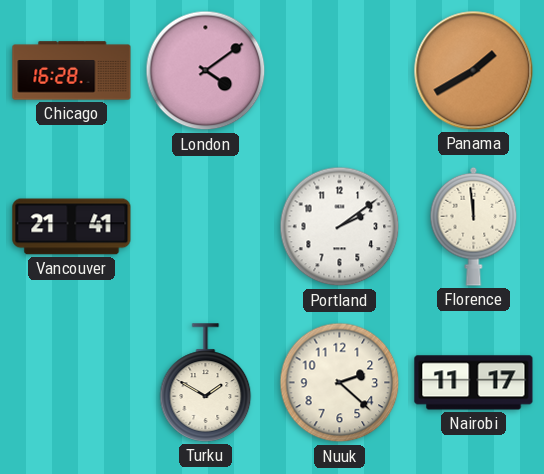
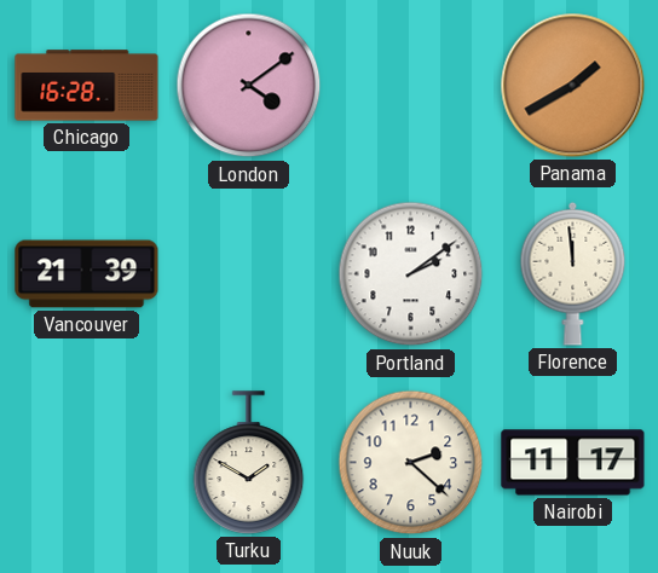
Vancouver: 21:41 -> 21:39 (87, 274)
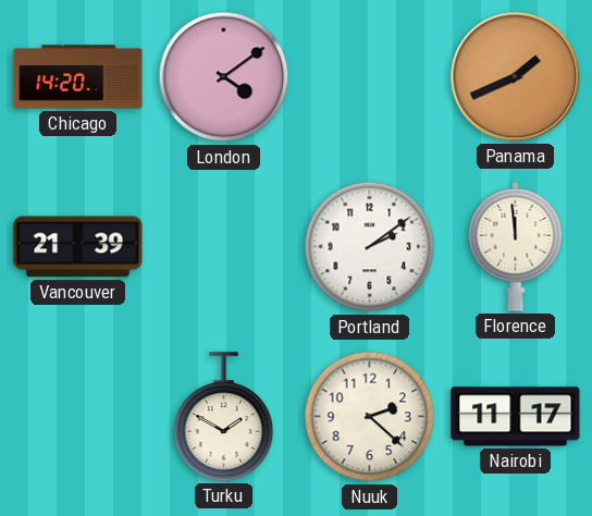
Chicago: 16:28 -> 14:20 (78, 77)
Panama: 1:40 -> 1:41 (516, 77)
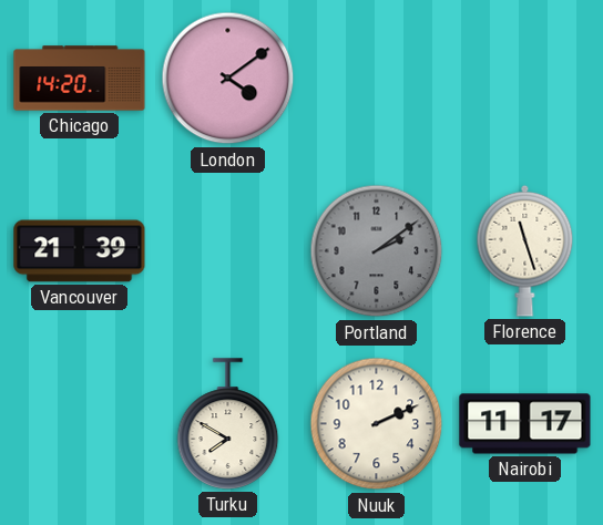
Panama: 1:41 -> none (516, 77)
Portland dial: white -> grey (377, 251)
Florence: 11:59 -> 11:27 (525, 250)
Turku: 1:50 -> 7:50 (228, 424)
Nuuk: 2:22 -> 2:11 (377, 424)
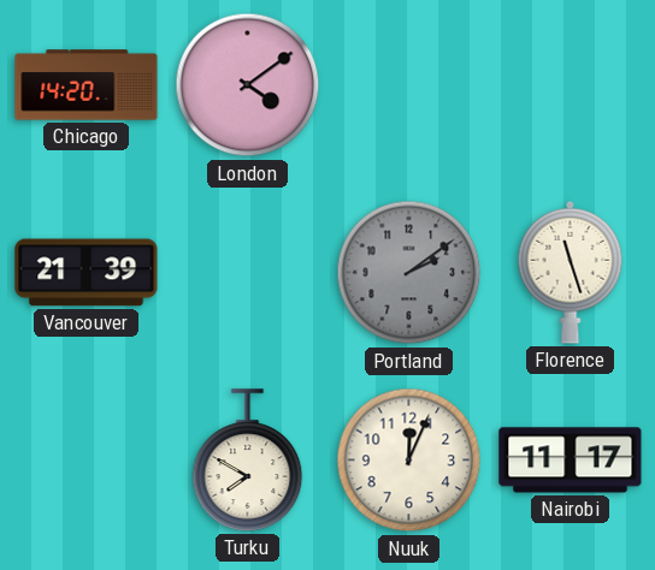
Nuuk: 2:11 -> 12:04 (409, 461)
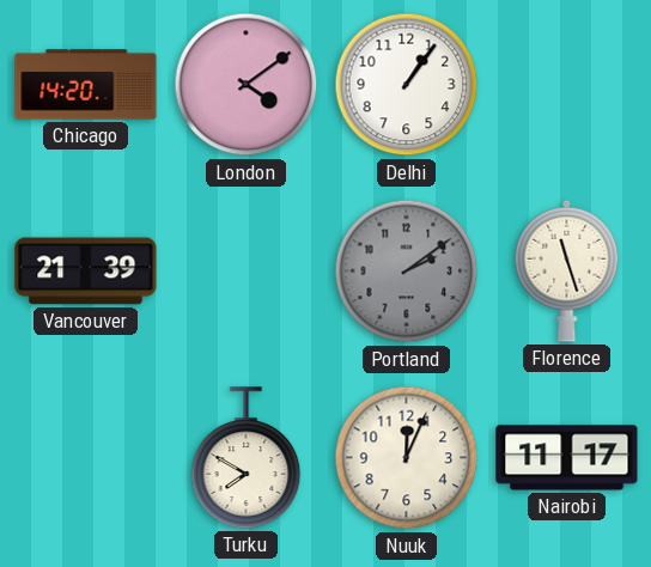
Delhi: none -> 1:06 (407, 85)
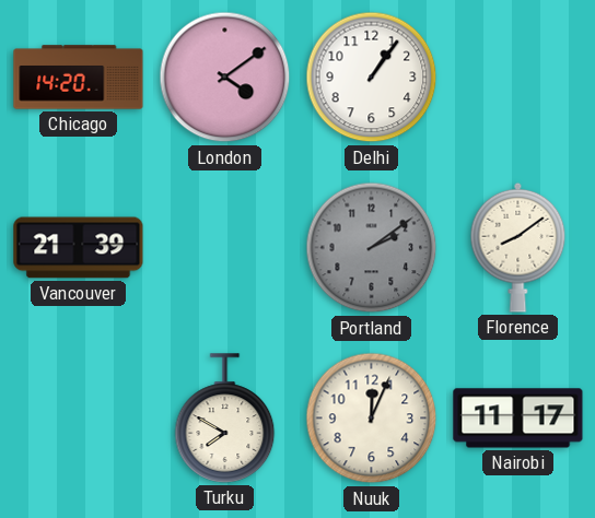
Florence: 11:27 -> 8:09 (518, 247)
